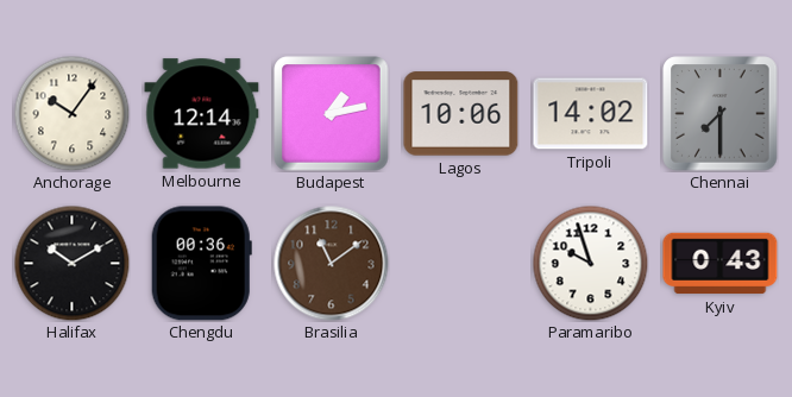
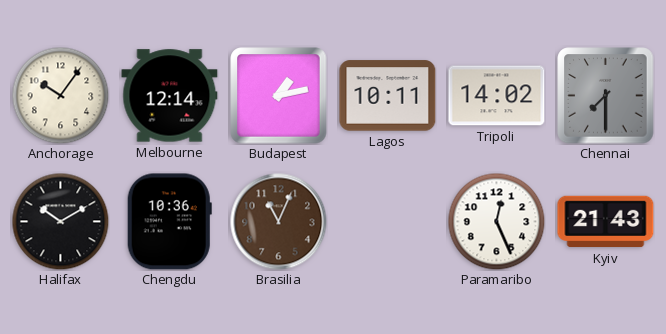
Lagos: 10:06 -> 10:11 (388, 96)
Chengdu: 00:36 -> 10:36 (169, 222)
Brasilia: 11:09 -> 11:04 (279, 222)
Paramaribo: 9:57 -> 12:26 (496, 221)
Kyiv: 0:43 -> 21:43 (606, 222)
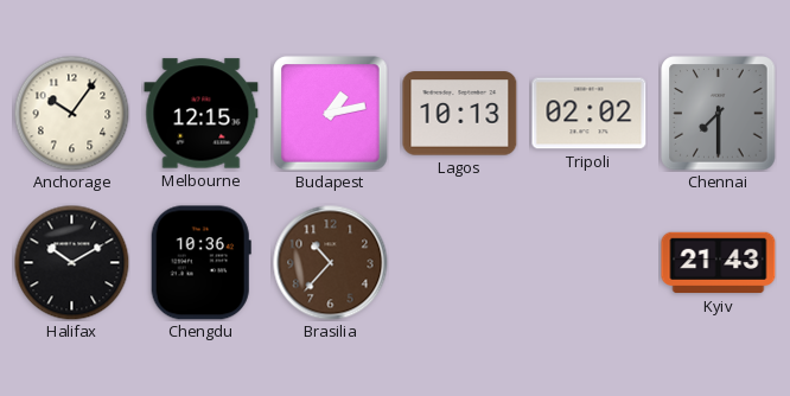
Melbourne: 12:14 -> 12:15 (202, 114)
Lagos: 10:11 -> 10:13 (460, 114)
Tripoli: 14:02 -> 02:02 (590, 114)
Brasilia: 11:04 -> 10:37 (331, 263)
Paramaribo: 12:26 -> none (496, 221)
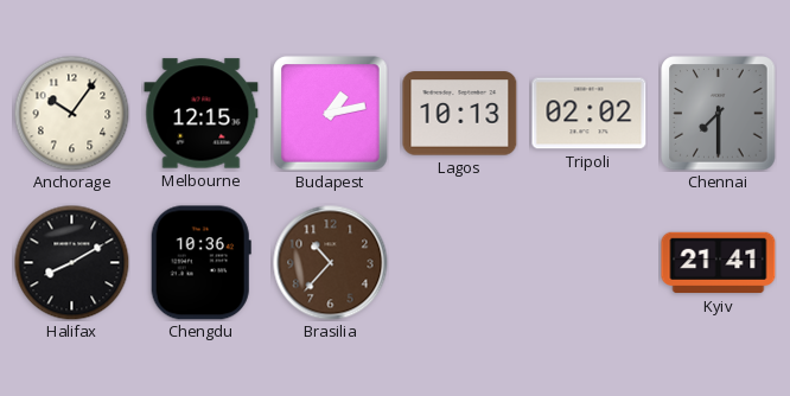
Halifax: 10:10 -> 8:10 (71, 262)
Kyiv: 21:43 -> 21:41 (719, 263)
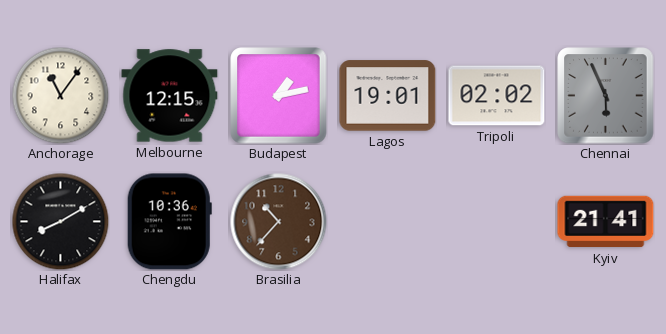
Anchorage: 10:06 -> 11:06 (60, 95)
Lagos: 10:13 -> 19:01 (388, 96)
Chennai: 7:30 -> 5:56 (606, 96)
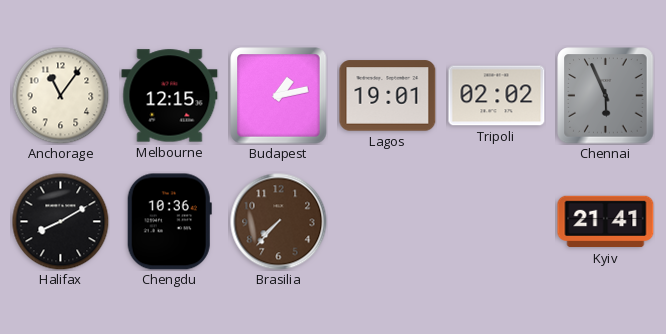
Brasilia: 10:37 -> 7:37 (279, 222)
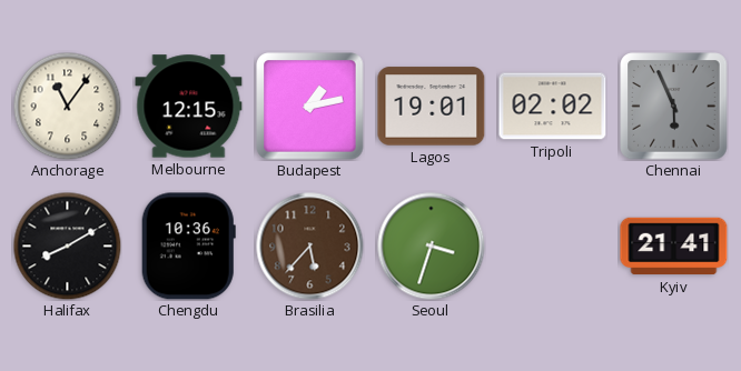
Brasilia: 7:37 -> 5:37 (310, 247)
Seoul: none -> 3:33 (432, 247)
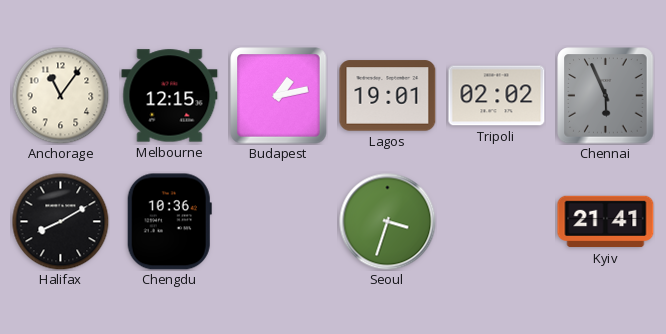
Brasilia: 5:37 -> none (310, 247)
